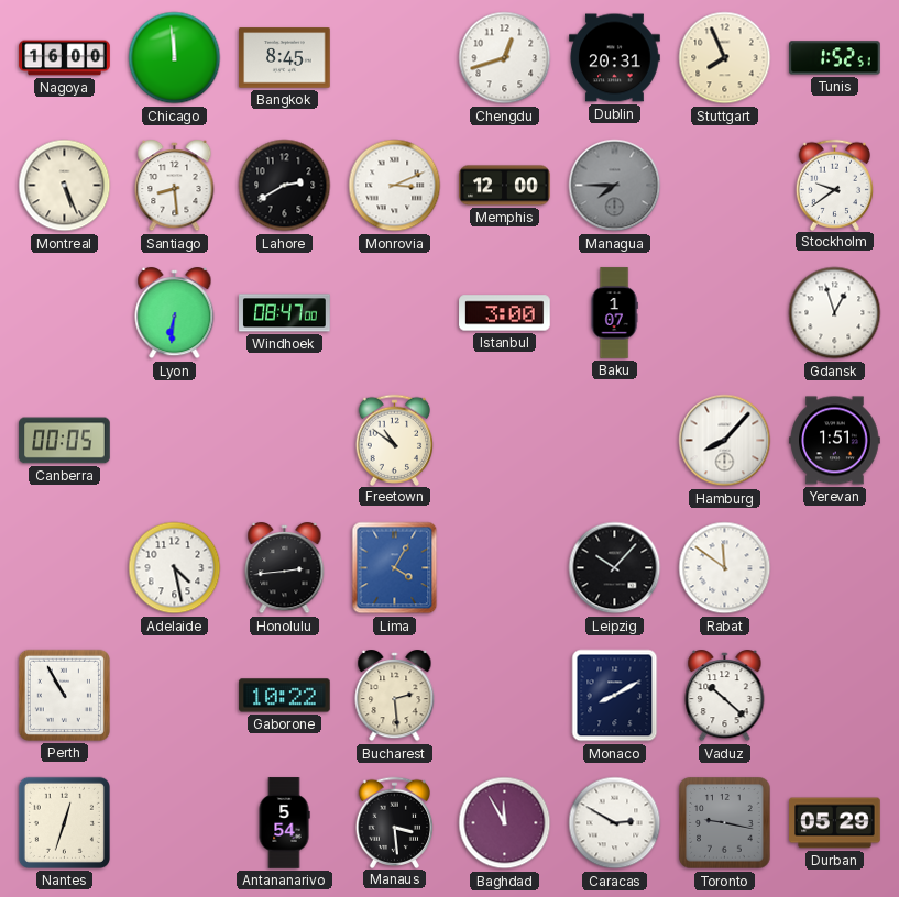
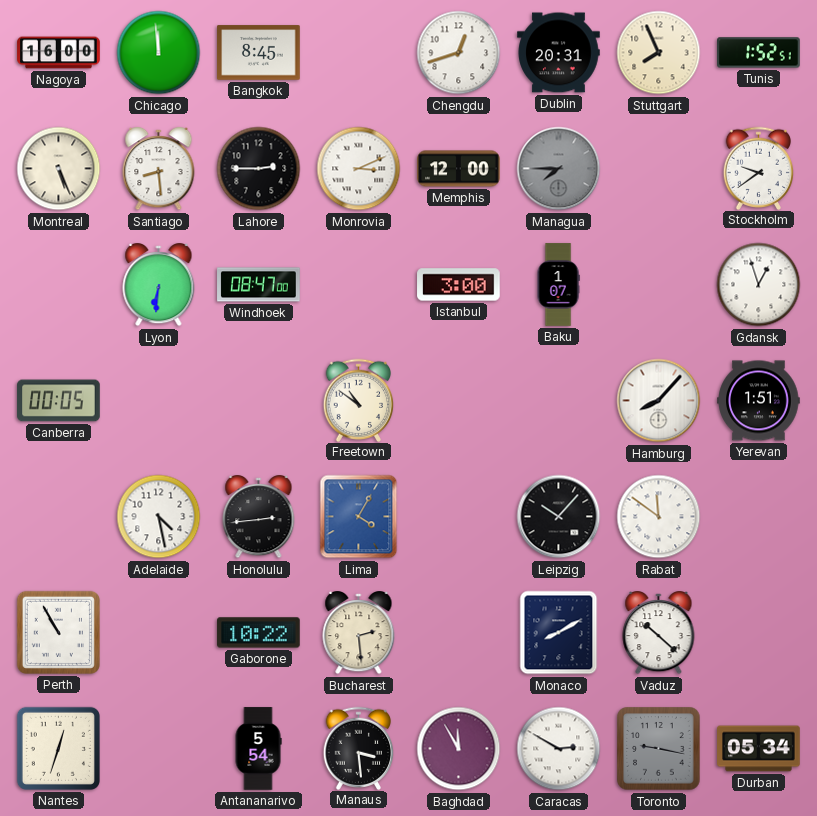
Lahore: 2:40 -> 2:45 (259, 169)
Durban: 05:29 -> 05:34 (759, 749)
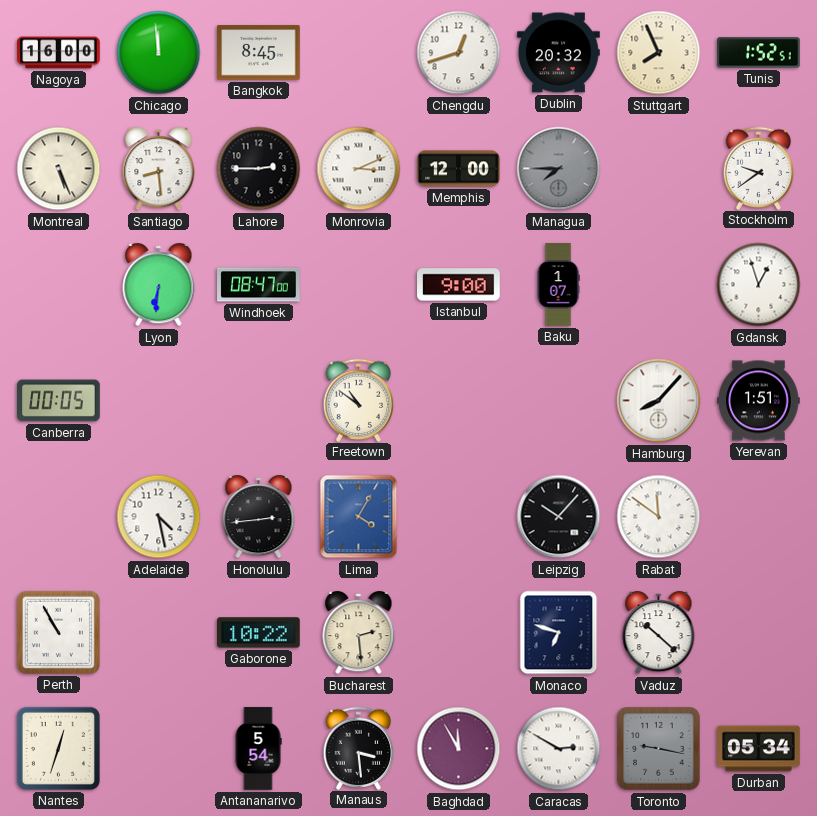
Dublin: 20:31 -> 20:32 (559, 53)
Istanbul: 3:00 -> 9:00 (459, 285)
Monaco: 8:10 -> 6:48 (559, 633)
